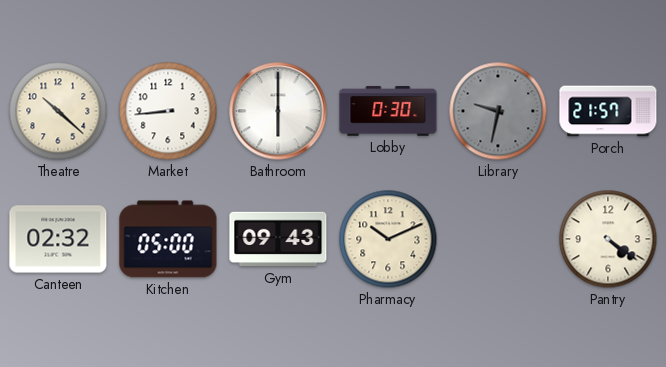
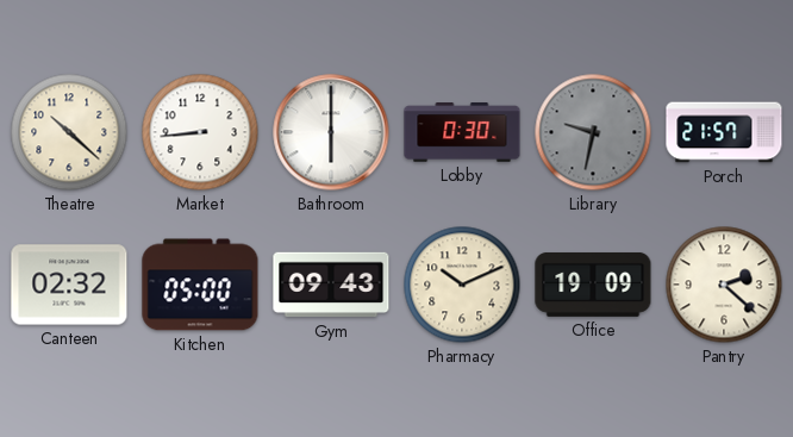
Office: none -> 19:09 (593, 285)
Pantry: 4:21 -> 2:22 (724, 285)
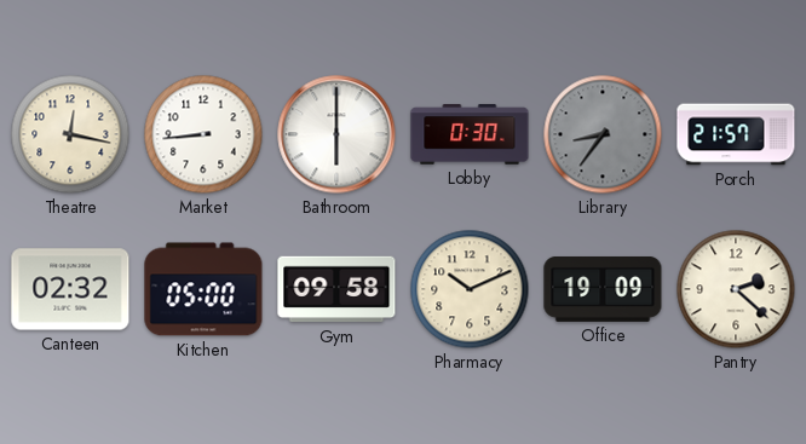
Theatre: 10:22 -> 12:17 (70, 134)
Library: 9:32 -> 8:36 (603, 134)
Gym: 09:43 -> 09:58 (336, 289)
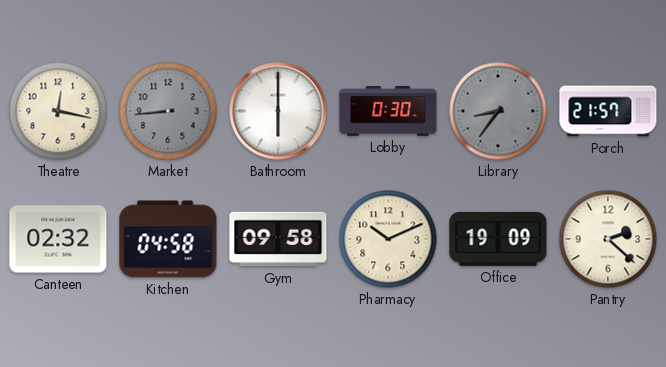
Market dial: white -> grey (168, 111)
Kitchen: 05:00 -> 04:58 (168, 239)
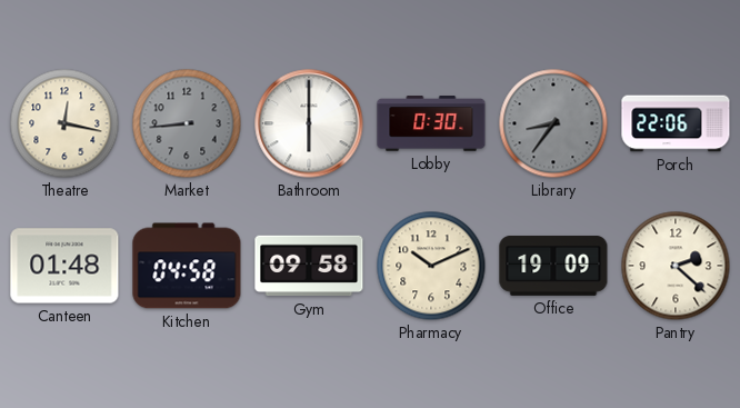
Porch: 21:57 -> 22:06 (676, 123)
Canteen: 02:32 -> 01:48 (64, 266)
